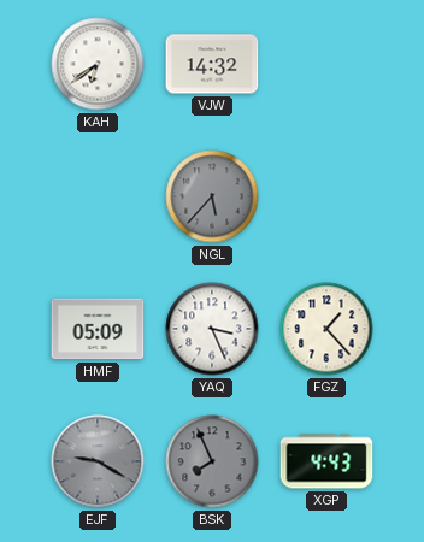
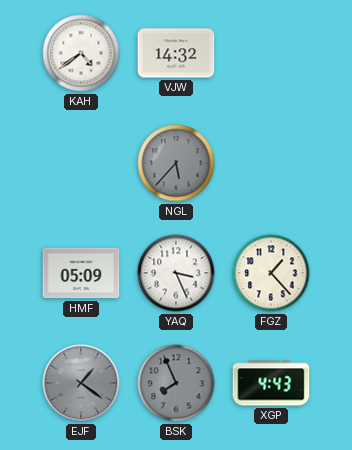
KAH: 6:39 -> 4:39 (81, 53)
EJF: 9:20 -> 1:21 (81, 383)
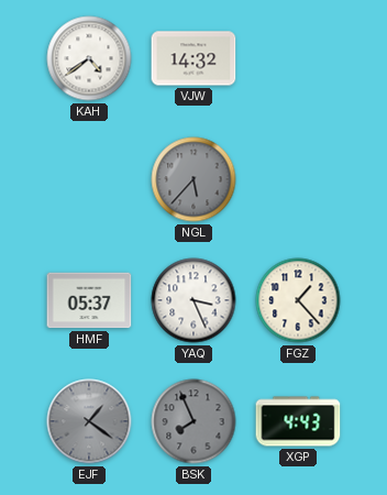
HMF: 05:09 -> 05:37 (89, 300)
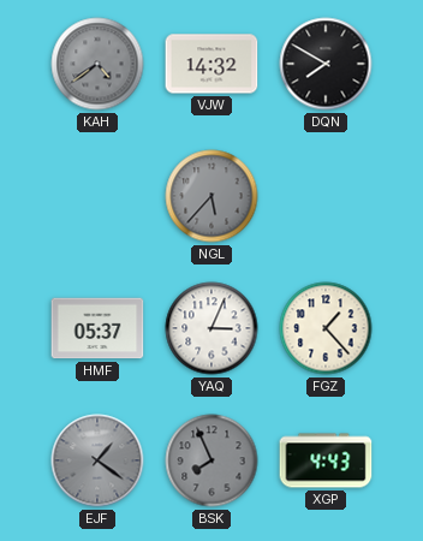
KAH dial: white -> grey (97, 64)
DQN: none -> 7:50 (326, 64)
YAQ: 3:26 -> 3:04 (211, 328)
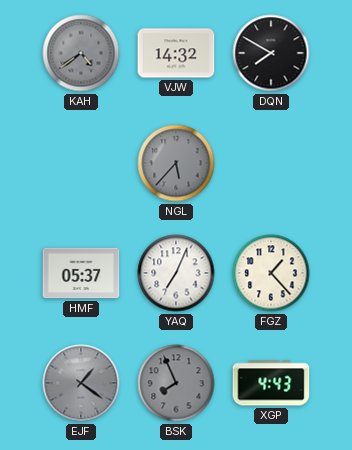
YAQ: 3:04 -> 7:04 (176, 273)
